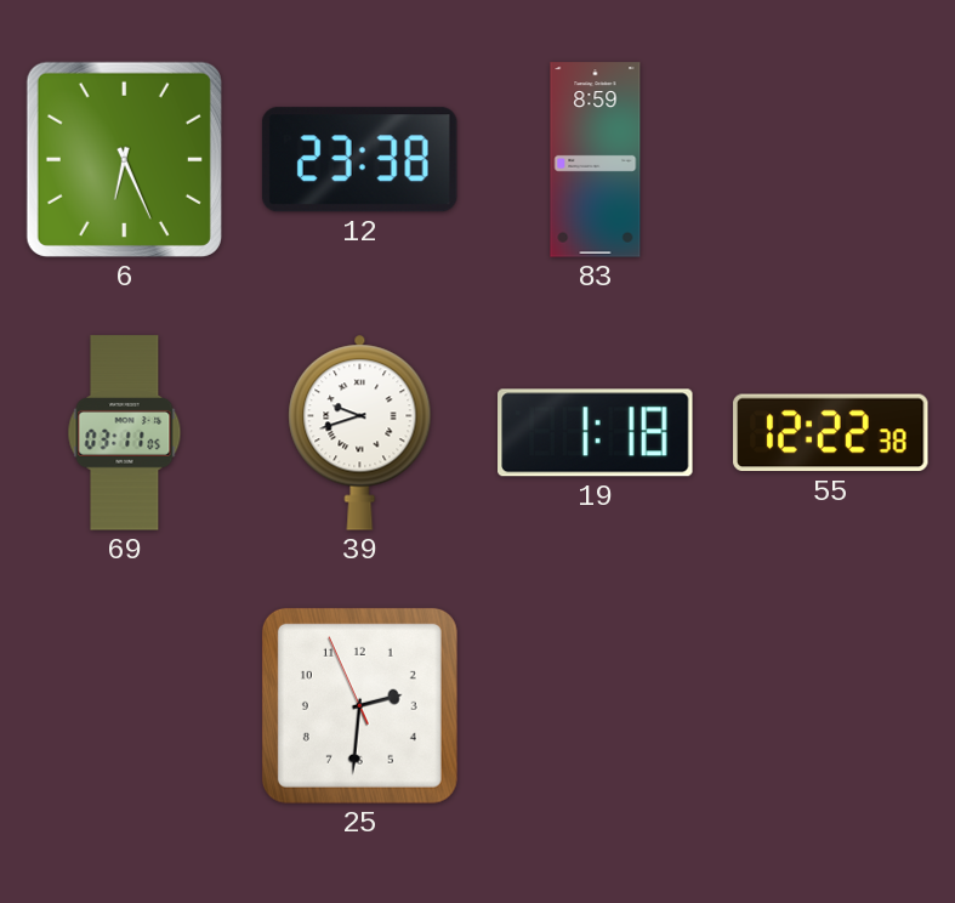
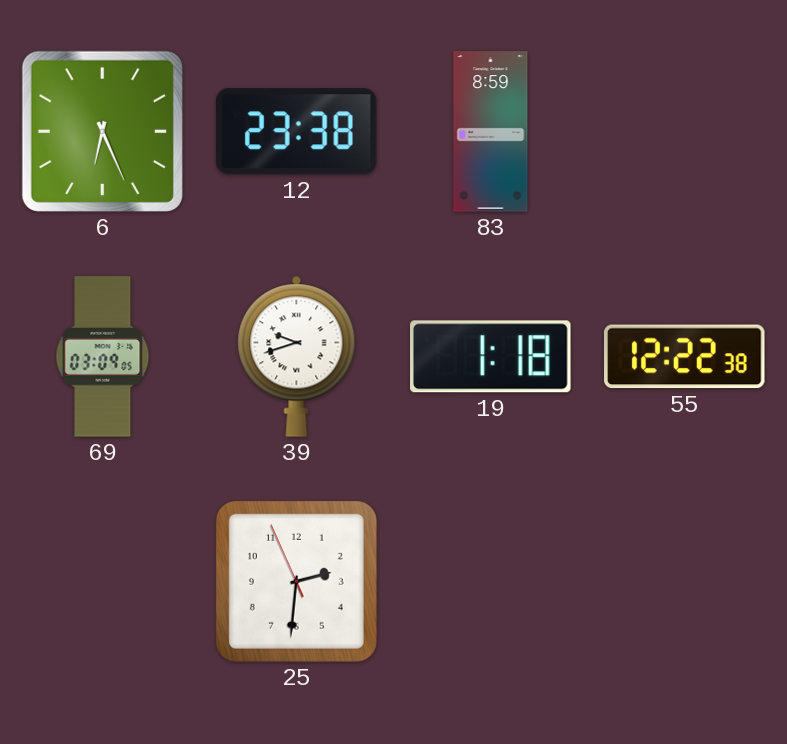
69: 03:11 -> 03:09 (103, 357)
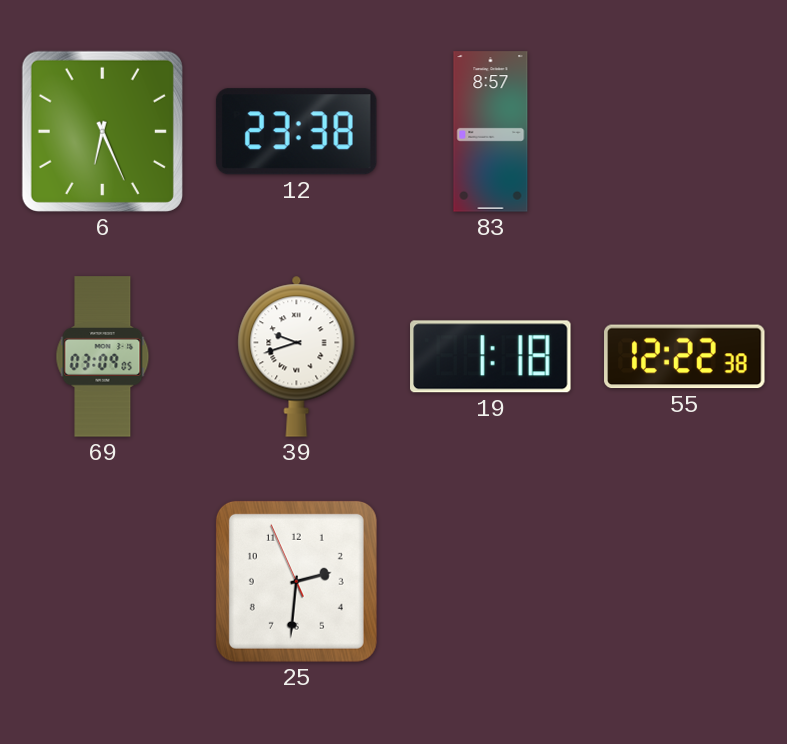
83: 8:59 -> 8:57 (491, 132)
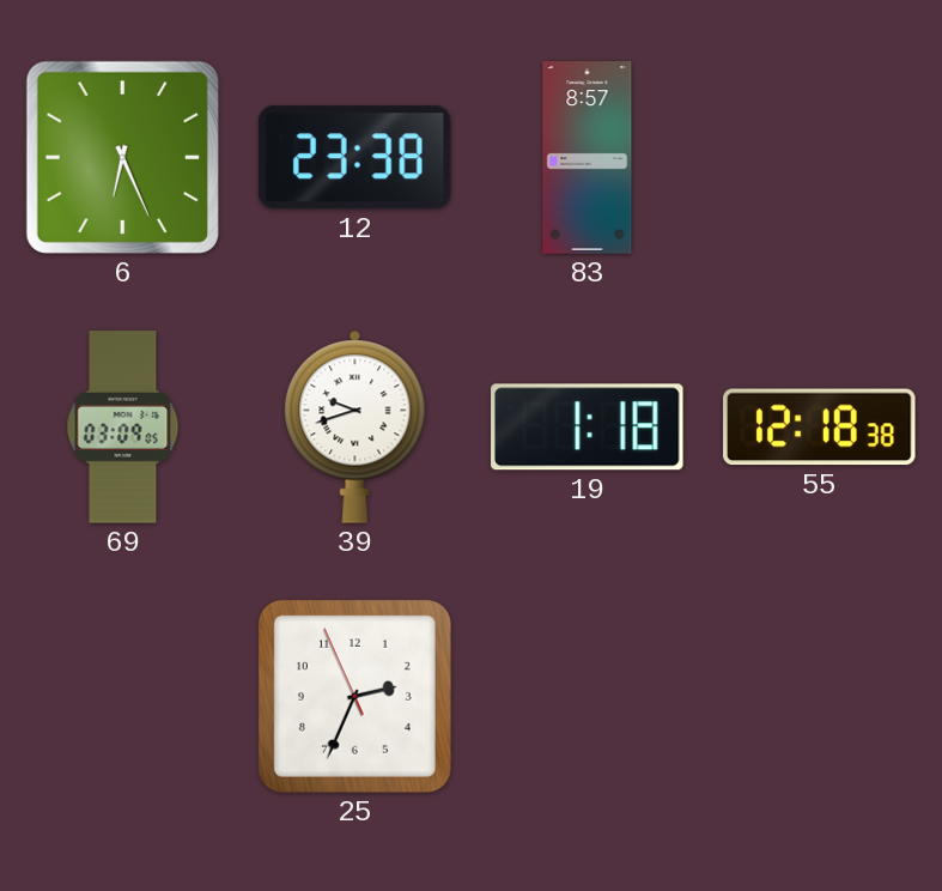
55: 12:22 -> 12:18 (820, 428)
25: 2:30 -> 2:33 (354, 696)
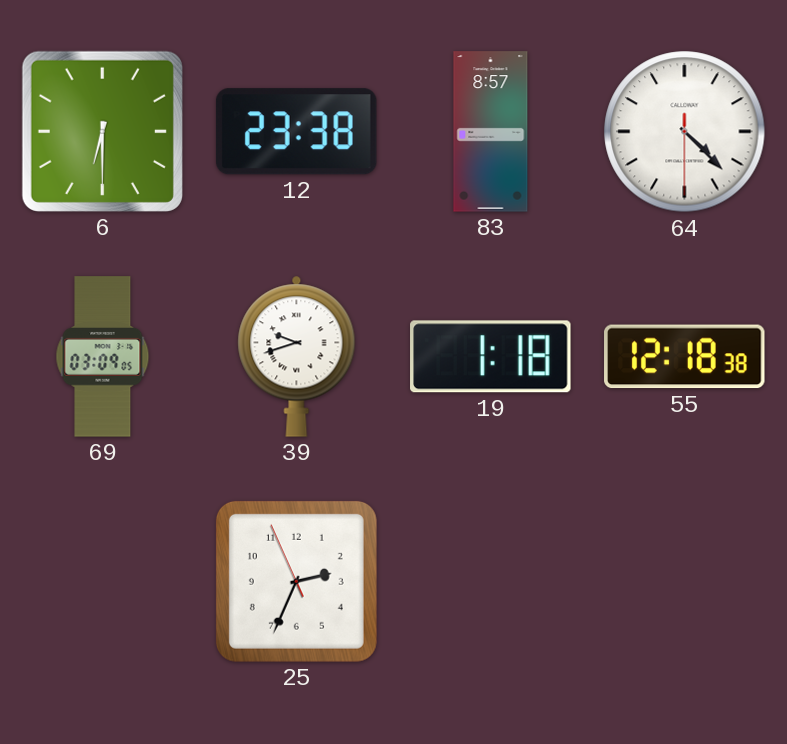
6: 6:26 -> 6:30 (102, 131)
64: none -> 4:22 (685, 132)
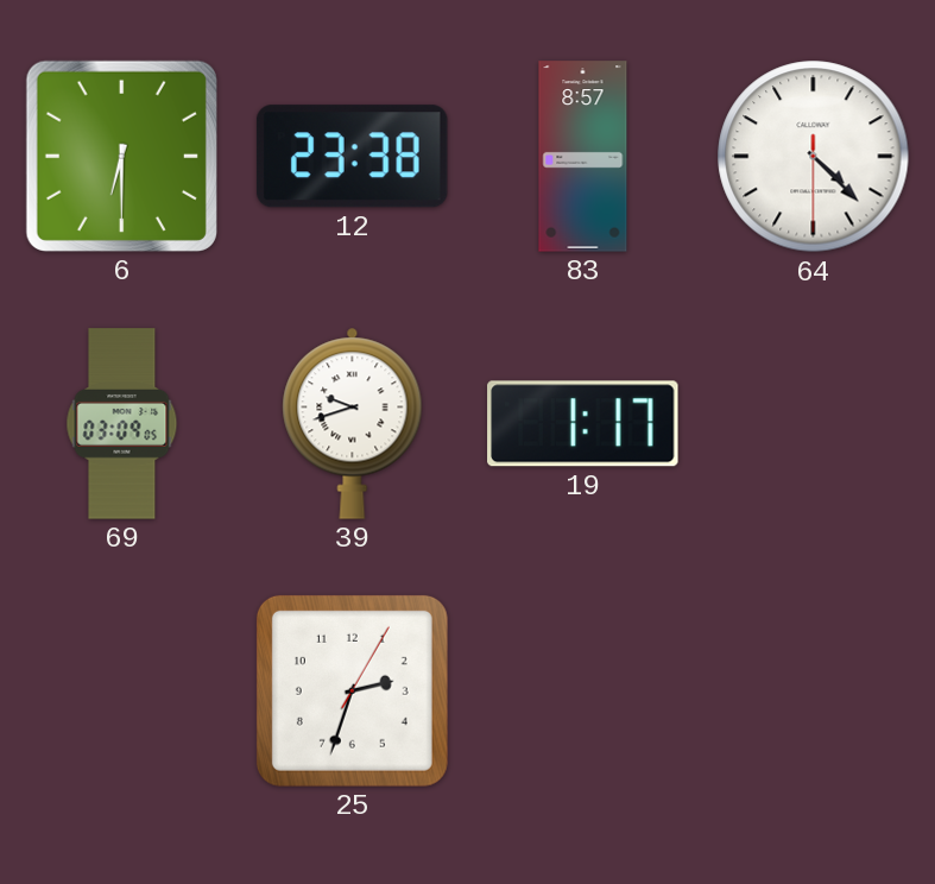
19: 1:18 -> 1:17 (583, 424)
55: 12:18 -> none (685, 357)
25: 2:33:56 -> 2:33:05 (352, 690)
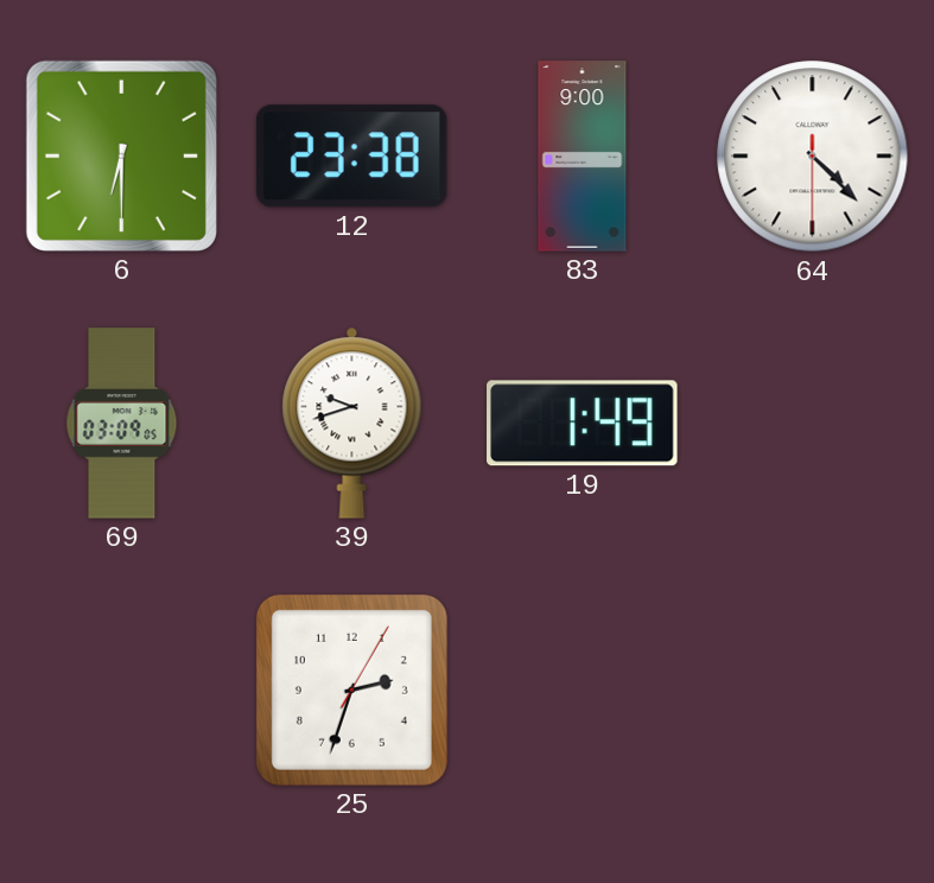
83: 8:57 -> 9:00 (583, 157)
19: 1:17 -> 1:49 (583, 424)
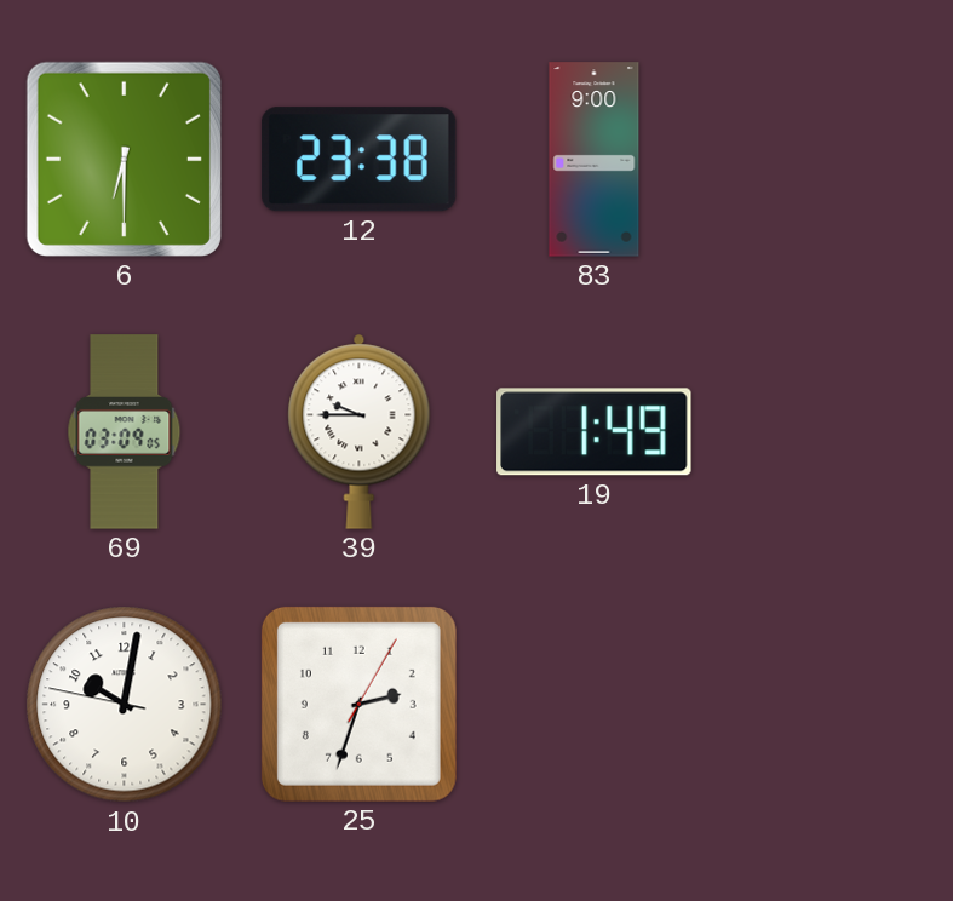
64: 4:22 -> none (813, 157)
39: 9:42 -> 9:45 (360, 431)
10: none -> 10:01 (125, 705)
